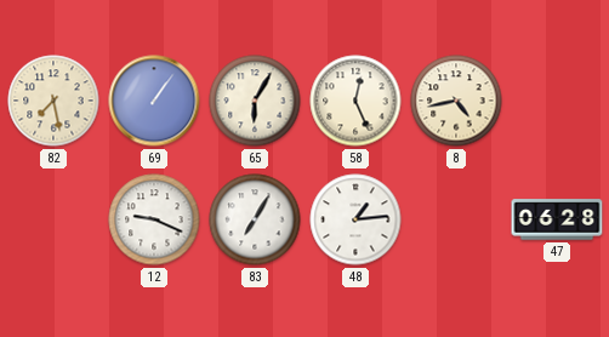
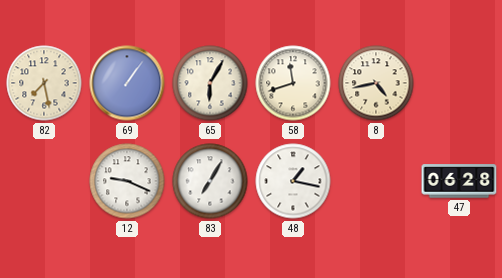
58: 12:26 -> 11:42 (293, 83)
48: 1:14 -> 1:17 (293, 181)
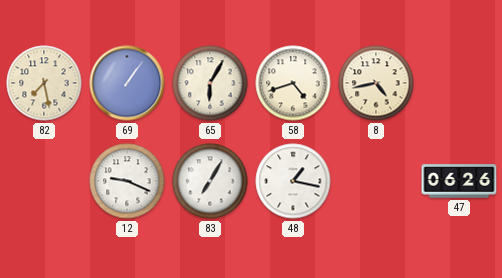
58: 11:42 -> 4:42 (293, 83)
47: 06:28 -> 06:26 (459, 181)
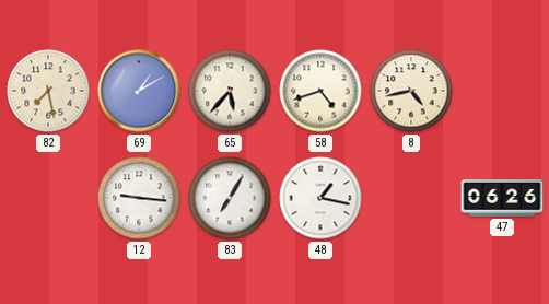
69: 1:06 -> 1:10 (139, 91)
65: 6:05 -> 5:37 (230, 91)
12: 9:19 -> 9:16 (139, 198)
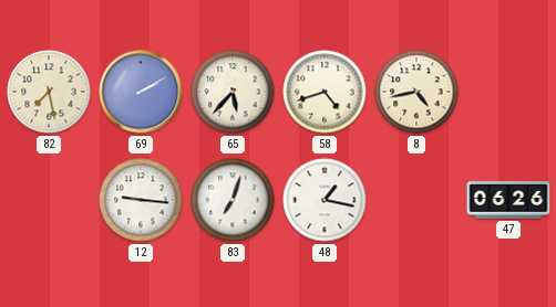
69: 1:10 -> 2:10 (141, 92)
83: 7:05 -> 7:03 (233, 200)
